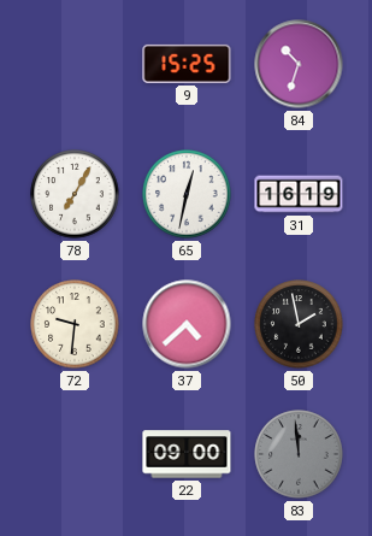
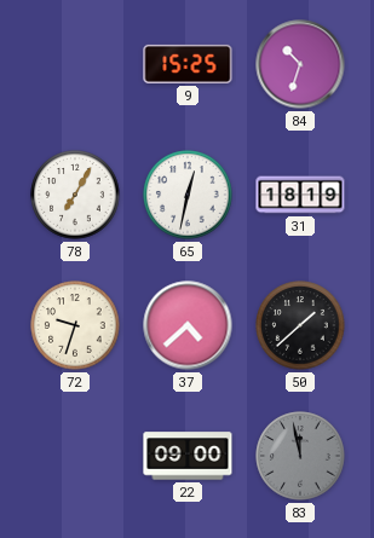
31: 16:19 -> 18:19 (300, 195)
72: 9:31 -> 9:33 (75, 325)
50: 1:58 -> 1:38 (300, 325)
83: 11:59 -> 11:58 (300, 456)
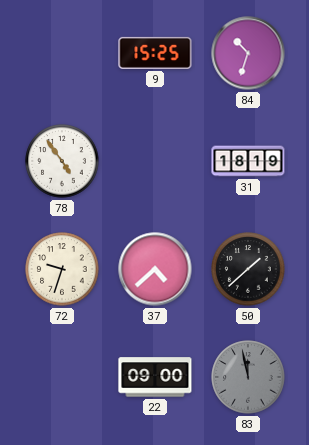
78: 7:05 -> 4:54 (62, 161)
65: 12:32 -> none (188, 195)
